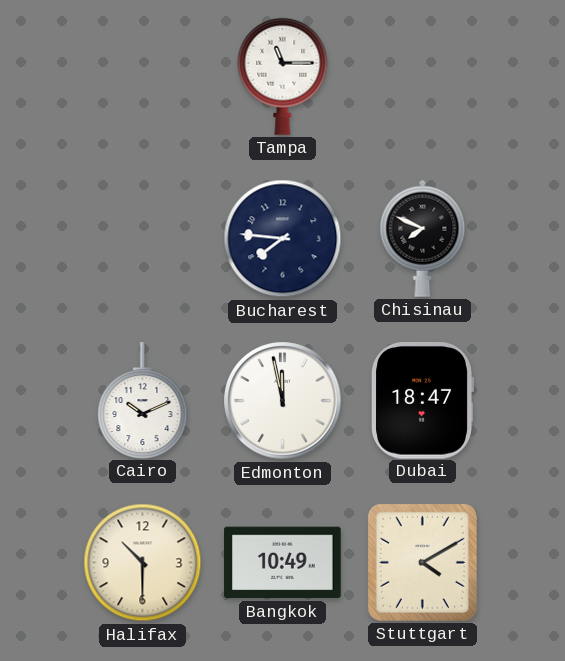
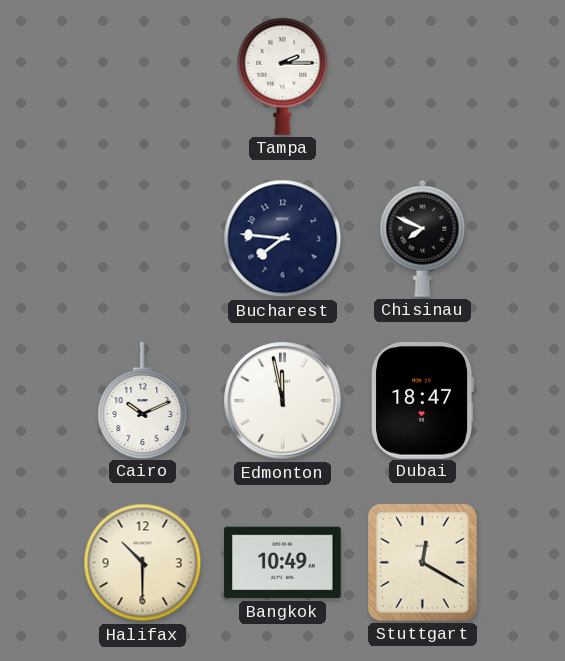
Tampa: 11:15 -> 2:15 (283, 76)
Stuttgart: 4:10 -> 12:20 (422, 562)
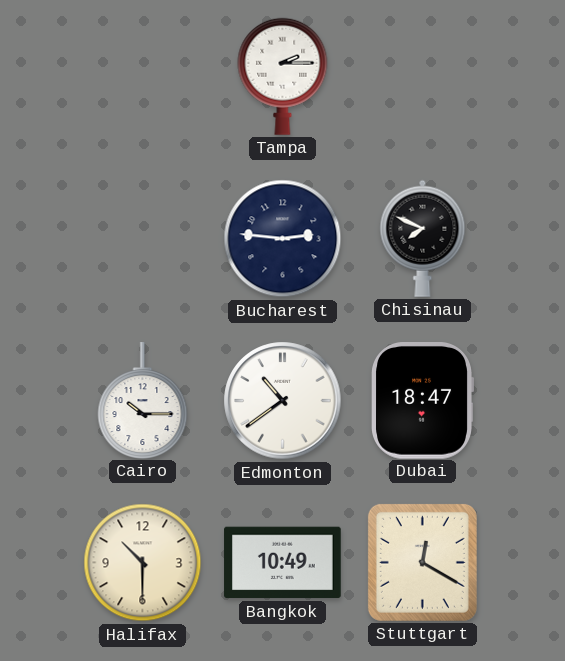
Bucharest: 7:46 -> 2:46 (283, 239)
Cairo: 10:11 -> 10:15 (143, 400)
Edmonton: 11:58 -> 10:39 (283, 401)
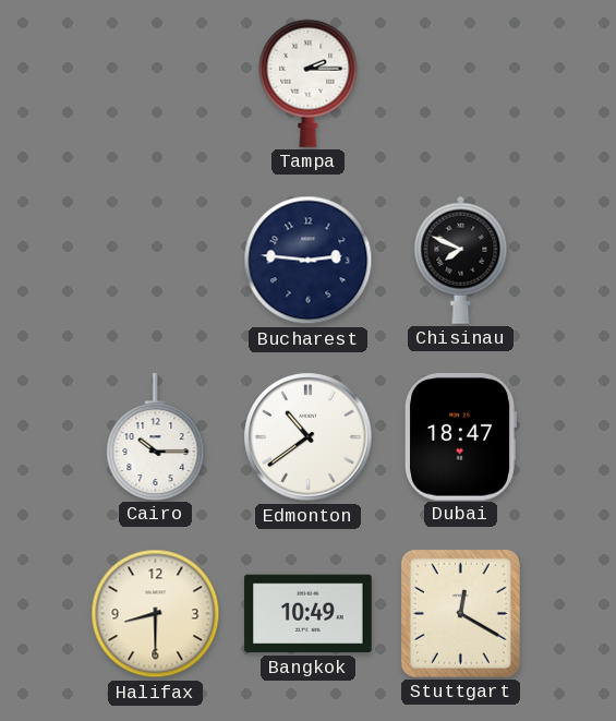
Halifax: 10:30 -> 8:30 (156, 614)
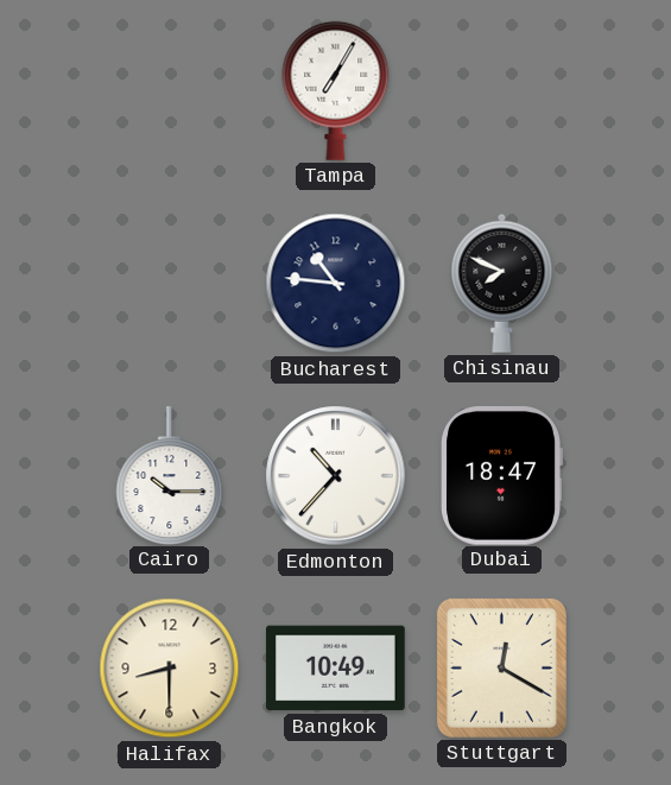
Tampa: 2:15 -> 7:05 (336, 90)
Bucharest: 2:46 -> 10:46 (336, 284)
Edmonton: 10:39 -> 10:37 (336, 476)
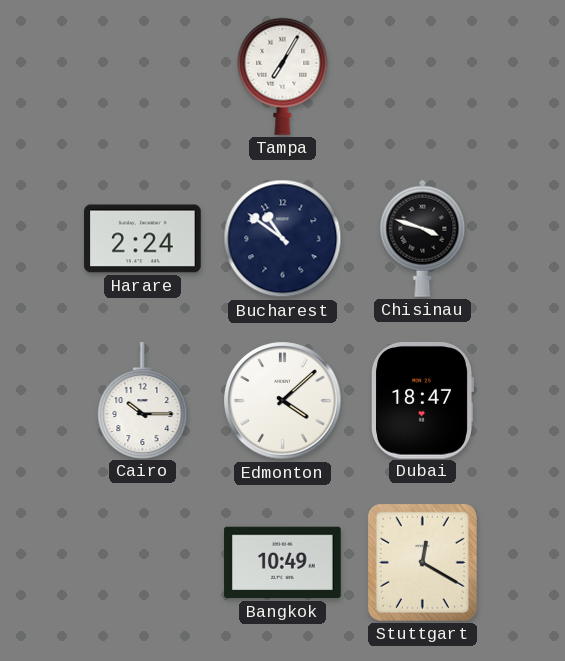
Harare: none -> 2:24 (143, 239)
Bucharest: 10:46 -> 10:51 (283, 239)
Chisinau: 7:49 -> 3:48 (423, 238)
Edmonton: 10:37 -> 4:08 (283, 401)
Halifax: 8:30 -> none (170, 669)
